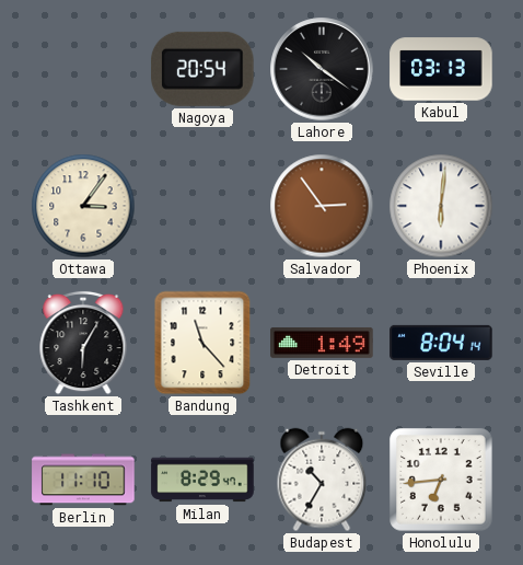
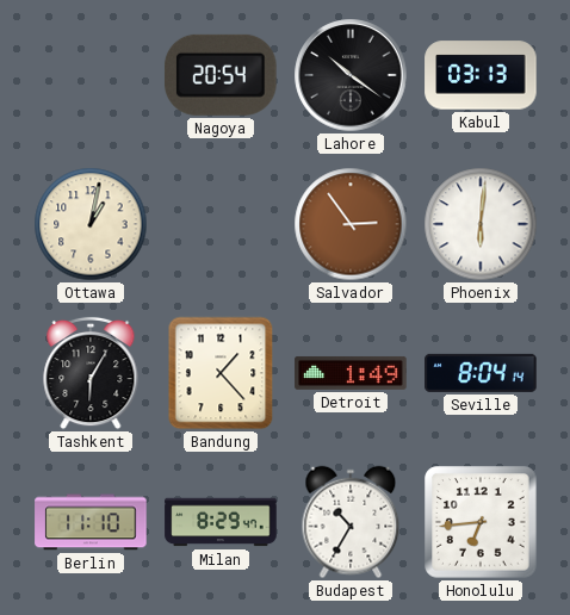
Ottawa: 3:06 -> 1:02 (91, 224)
Bandung: 11:23 -> 1:23 (221, 373)
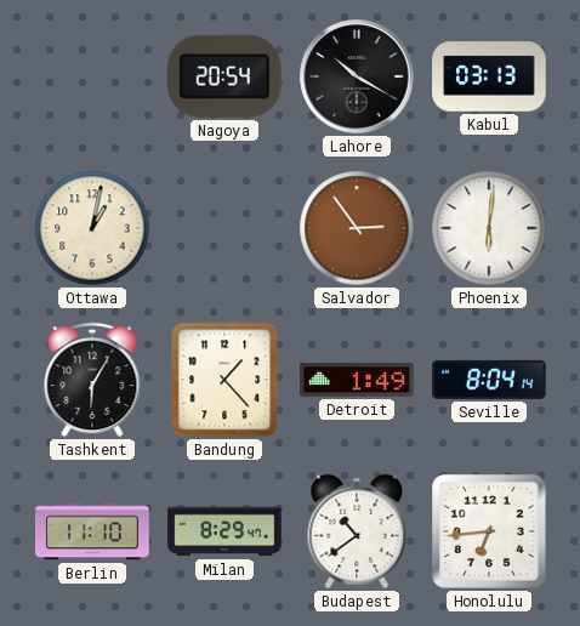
Lahore: 10:21 -> 10:20 (357, 76)
Budapest: 10:35 -> 10:39 (357, 531)
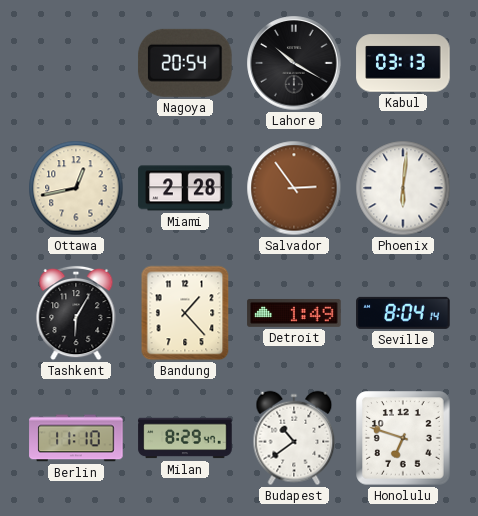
Ottawa: 1:02 -> 12:43 (76, 188)
Miami: none -> 2:28 (185, 188)
Honolulu: 6:44 -> 6:48 (403, 438)
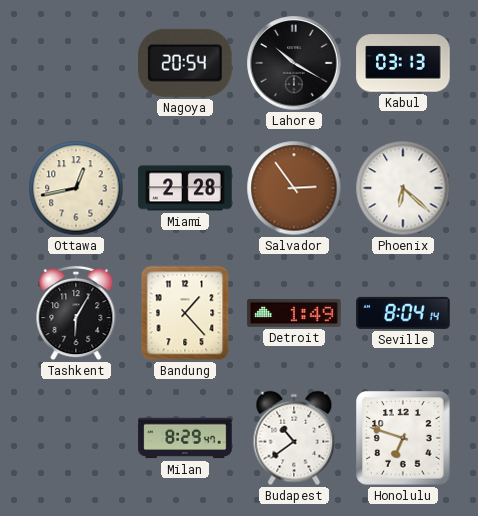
Phoenix: 6:01 -> 6:22 (403, 188)
Berlin: 11:10 -> none (76, 438)
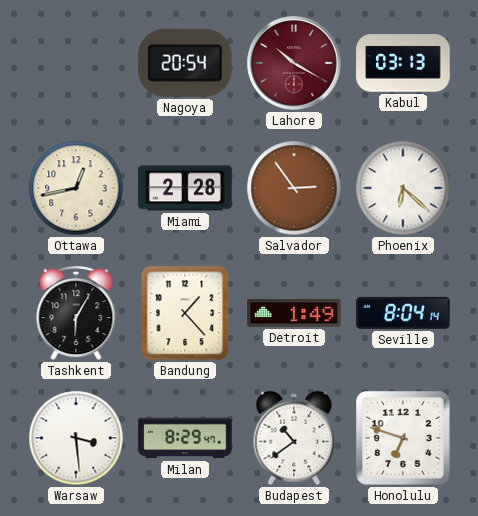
Lahore dial: black -> burgundy (294, 63)
Warsaw: none -> 3:29 (76, 438)
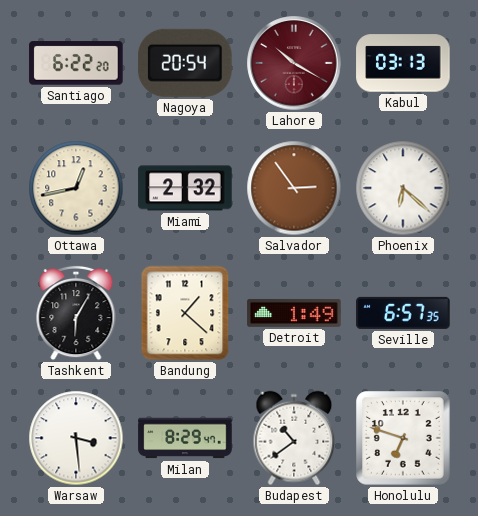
Santiago: none -> 6:22 (76, 63)
Miami: 2:28 -> 2:32 (185, 188)
Bandung: 1:23 -> 1:22 (185, 313)
Seville: 8:04 -> 6:57 (403, 313)
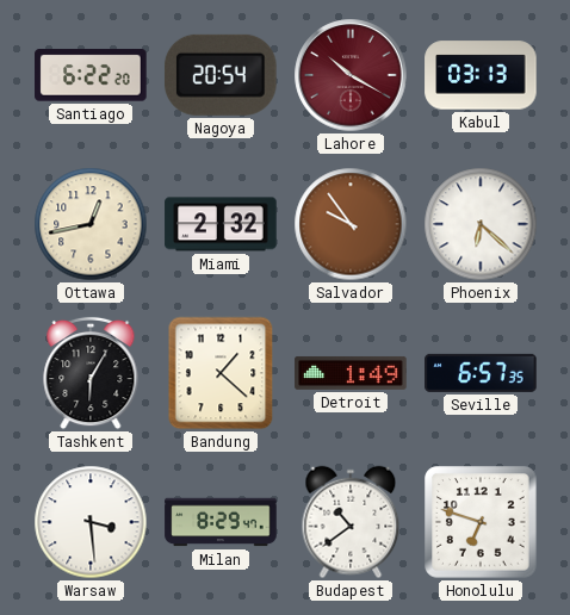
Salvador: 2:54 -> 9:54 (351, 224)
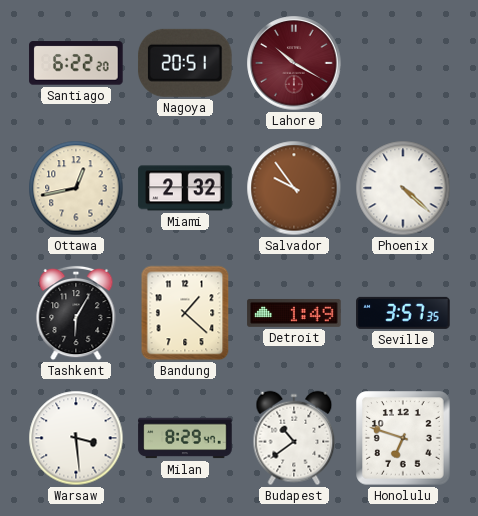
Nagoya: 20:54 -> 20:51 (185, 63)
Kabul: 03:13 -> none (481, 75)
Phoenix: 6:22 -> 4:22 (403, 188)
Seville: 6:57 -> 3:57 (403, 313)
